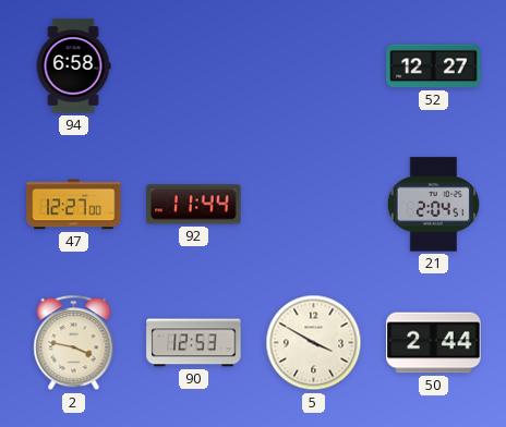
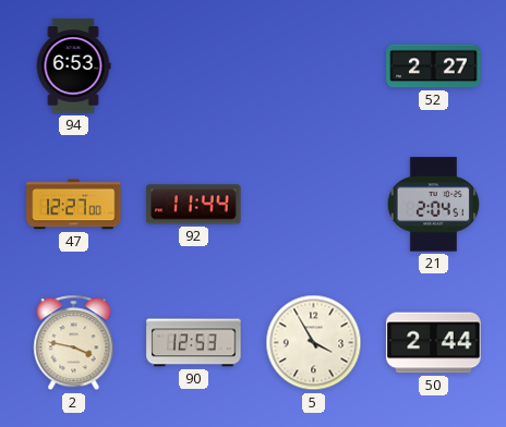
94: 6:58 -> 6:53 (73, 66)
52: 12:27 -> 2:27 (434, 66)
5: 3:50 -> 3:55 (314, 343)
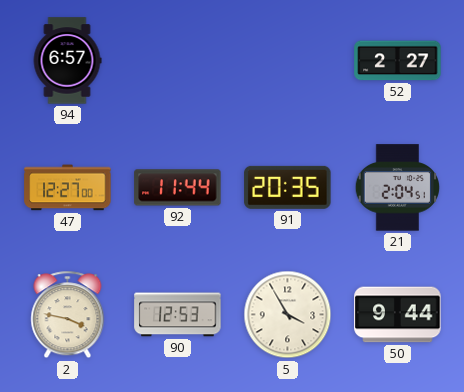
94: 6:53 -> 6:57 (67, 61)
91: none -> 20:35 (288, 187)
50: 2:44 -> 9:44 (398, 315)
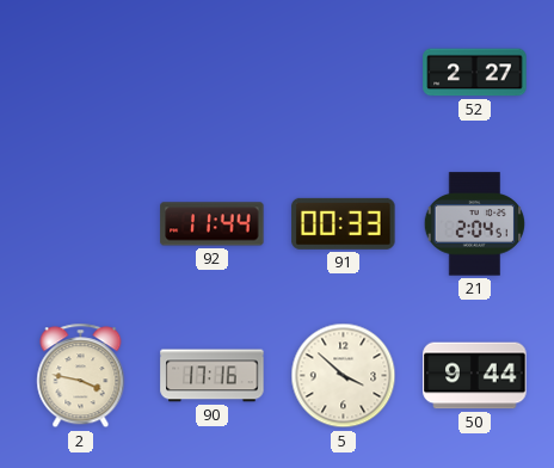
94: 6:57 -> none (67, 61)
47: 12:27 -> none (68, 188)
91: 20:35 -> 00:33 (344, 223)
90: 12:53 -> 17:16 (213, 376)
5: 3:55 -> 3:52 (344, 376)
